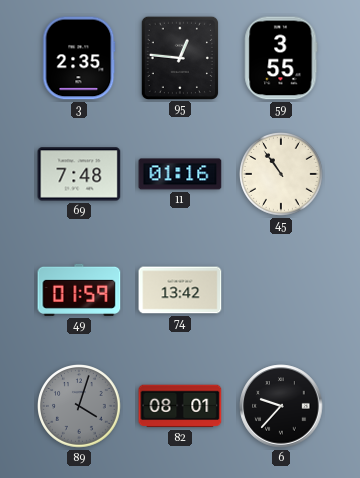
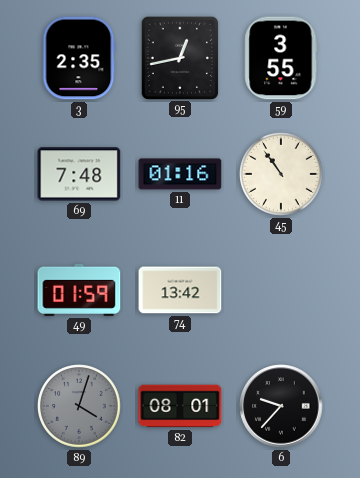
95: 12:46 -> 12:43 (179, 57)
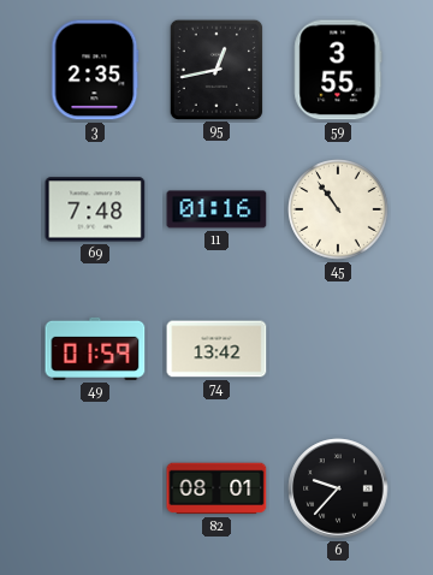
89: 4:03 -> none (80, 407)
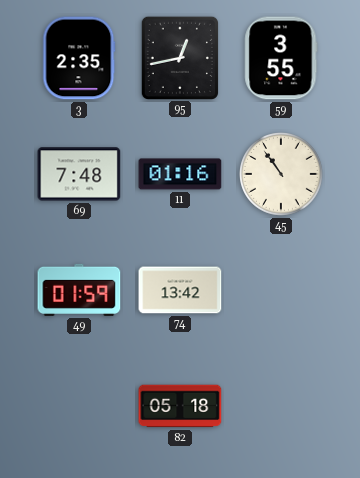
82: 08:01 -> 05:18 (180, 406)
6: 9:37 -> none (338, 488)
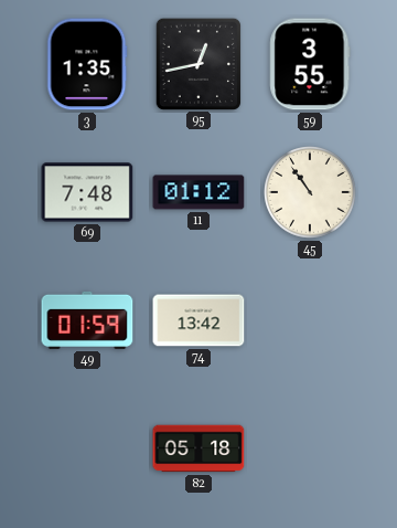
3: 2:35 -> 1:35 (87, 64)
11: 01:16 -> 01:12 (198, 192)
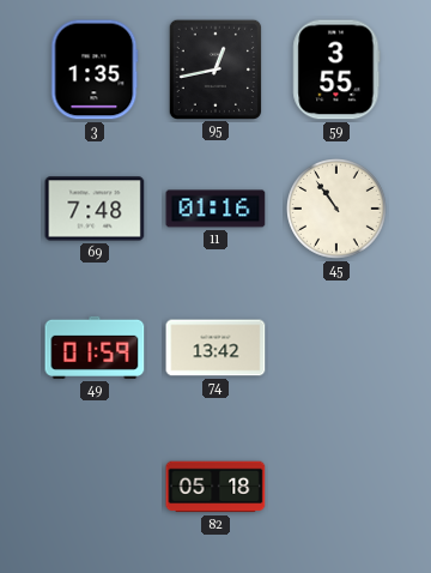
11: 01:12 -> 01:16 (215, 209)
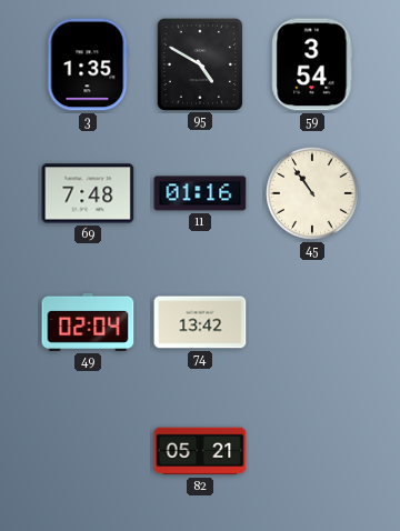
95: 12:43 -> 4:50 (199, 63)
59: 3:55 -> 3:54 (312, 64)
49: 01:59 -> 02:04 (88, 322)
82: 05:18 -> 05:21 (200, 451)
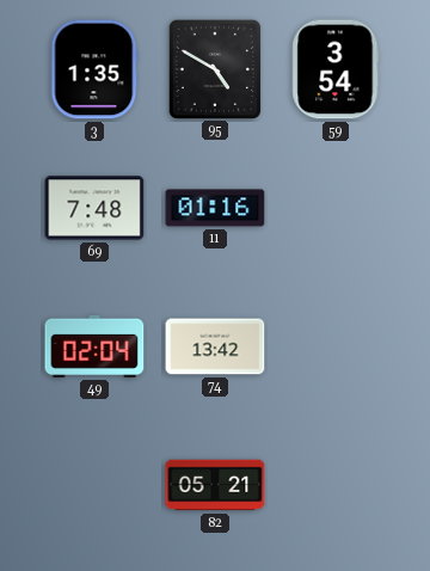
45: 10:54 -> none (313, 194)
